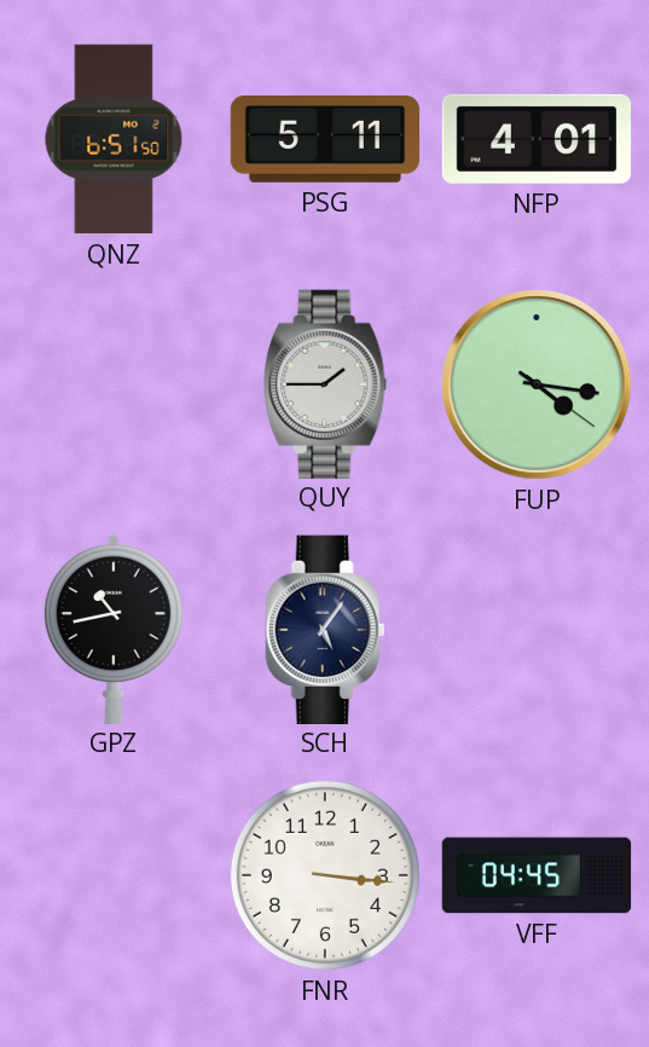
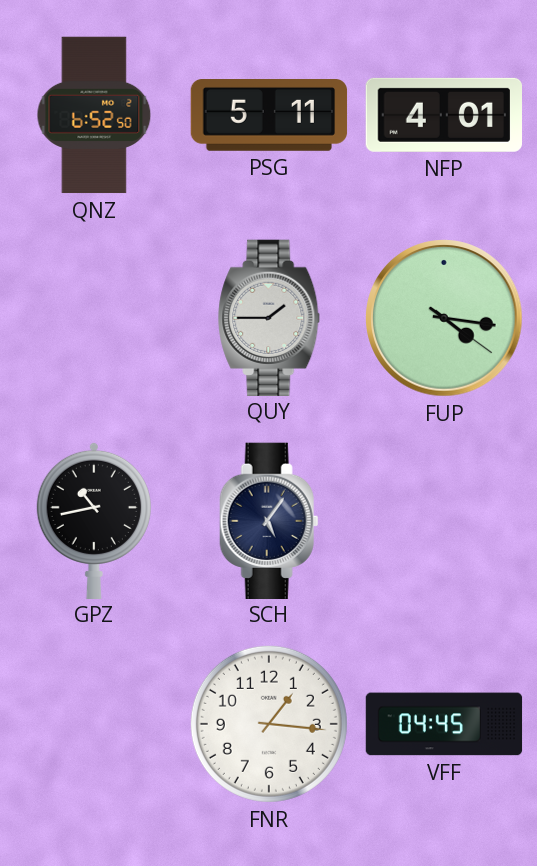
QNZ: 6:51 -> 6:52 (94, 115)
FNR: 3:16 -> 1:16 (269, 724)
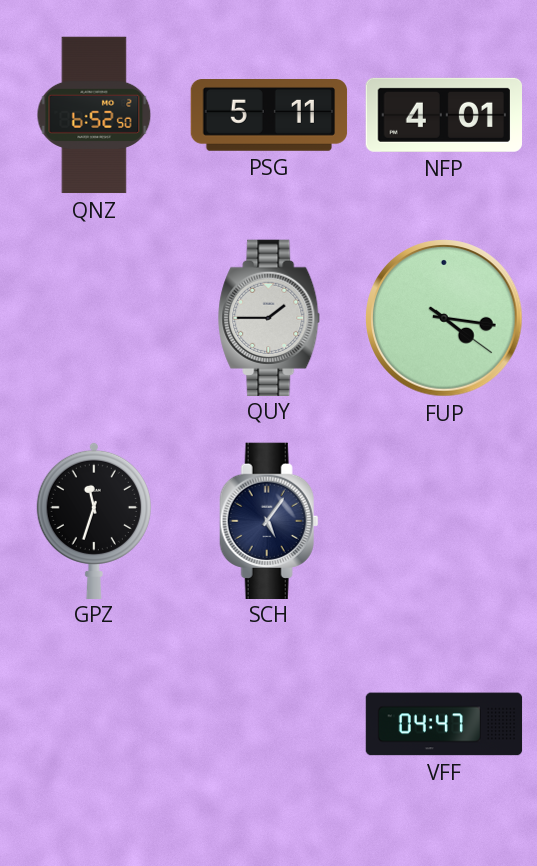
GPZ: 10:43 -> 11:33 (94, 520)
FNR: 1:16 -> none (269, 724)
VFF: 04:45 -> 04:47 (444, 724)
